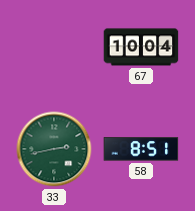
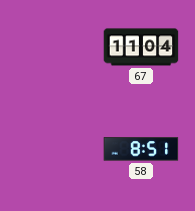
67: 10:04 -> 11:04 (141, 47)
33: 2:43 -> none (54, 149)
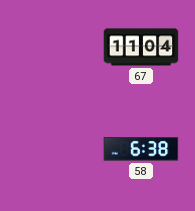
58: 8:51 -> 6:38 (141, 149)
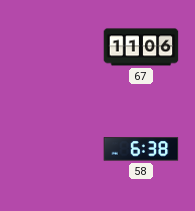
67: 11:04 -> 11:06 (141, 47)
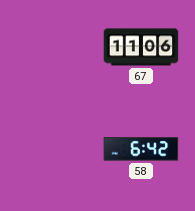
58: 6:38 -> 6:42 (141, 149)
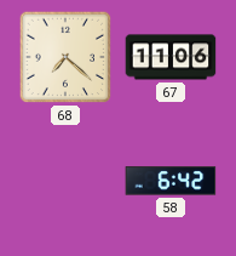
68: none -> 7:22 (65, 57)
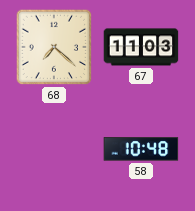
67: 11:06 -> 11:03 (141, 47)
58: 6:42 -> 10:48 (141, 149)
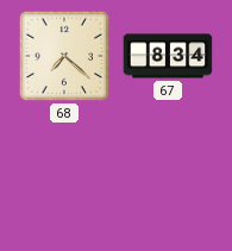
67: 11:03 -> 8:34 (168, 56)
58: 10:48 -> none (141, 149)
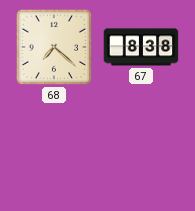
67: 8:34 -> 8:38 (141, 47)
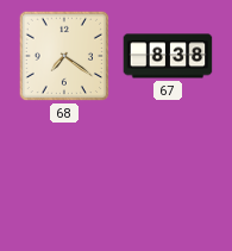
68: 7:22 -> 7:21 (64, 56)
